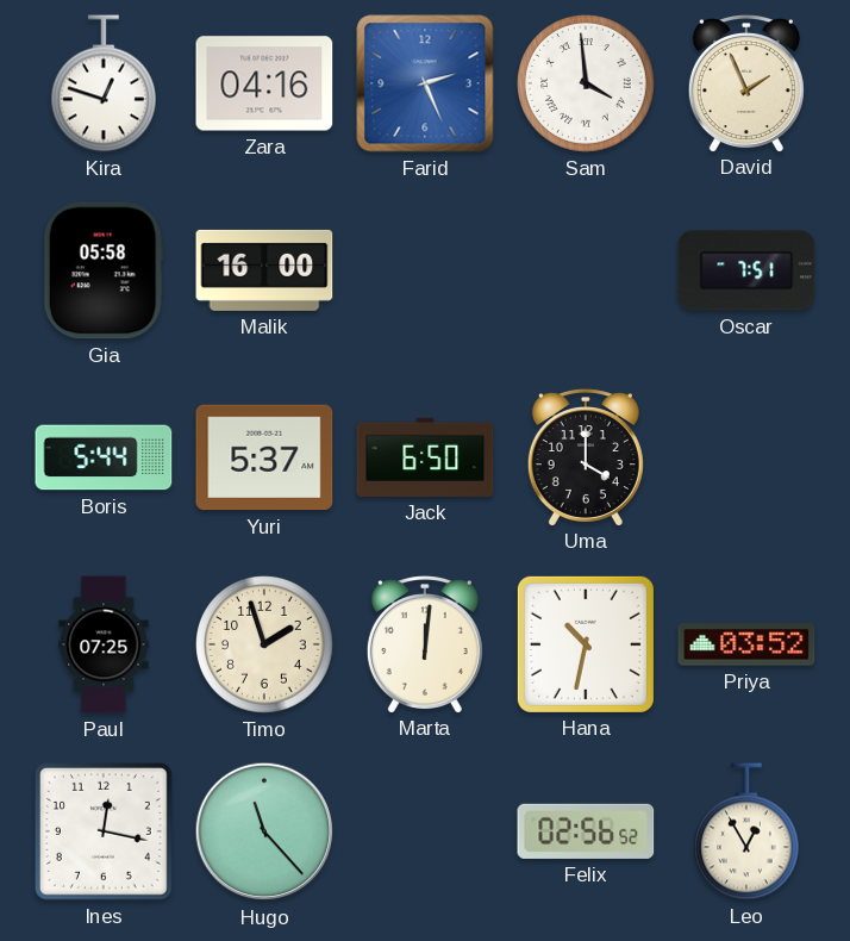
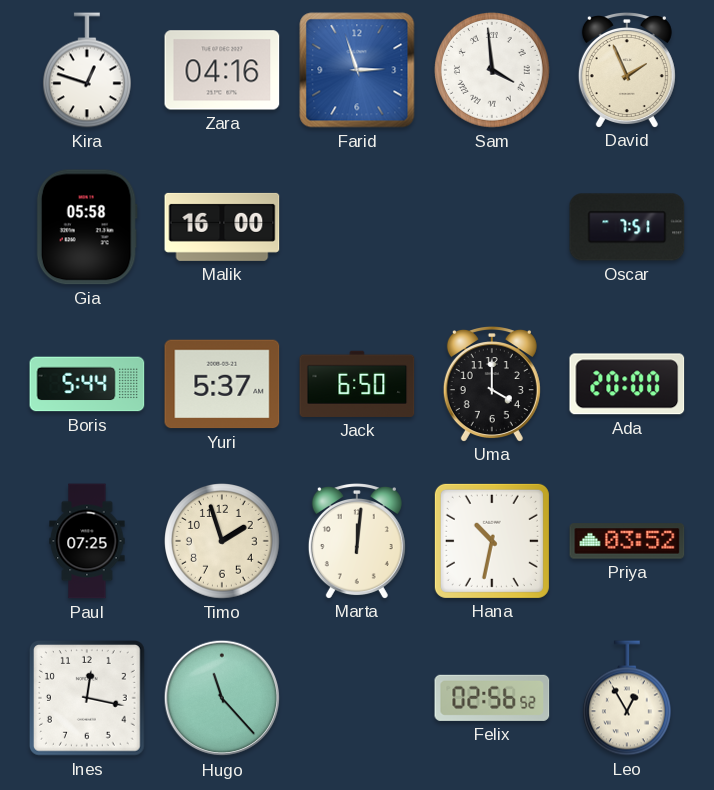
Farid: 2:26 -> 2:57 (357, 70)
Ada: none -> 20:00 (627, 384)
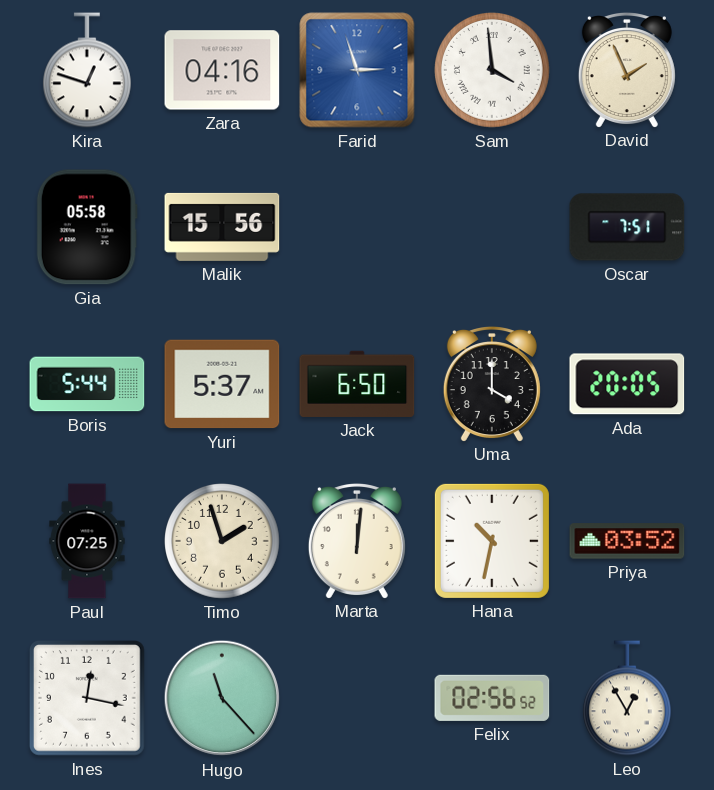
Malik: 16:00 -> 15:56 (222, 227)
Ada: 20:00 -> 20:05 (627, 384)
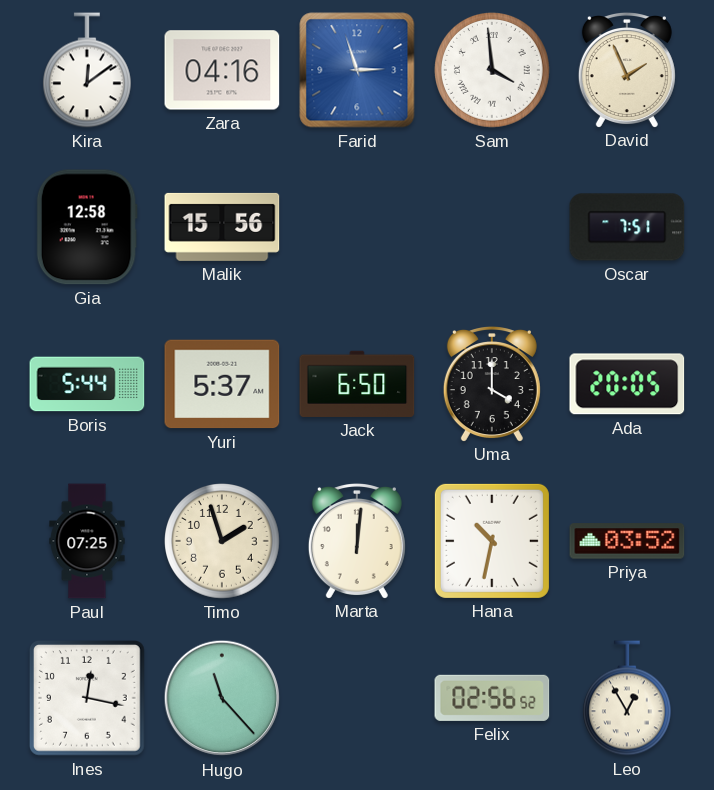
Kira: 12:48 -> 12:09 (87, 70)
Gia: 05:58 -> 12:58 (87, 227)
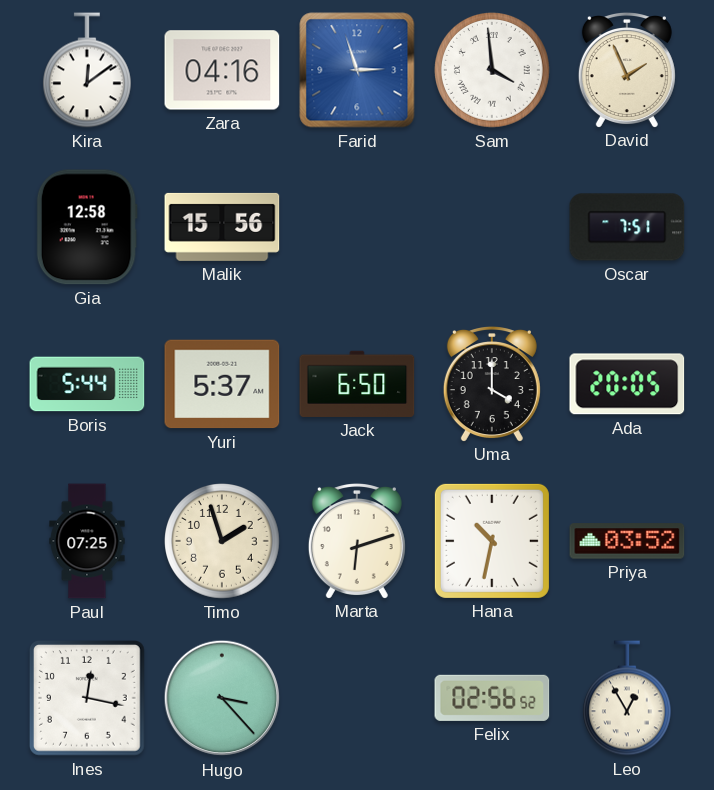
Marta: 12:01 -> 6:12 (357, 541)
Hugo: 11:23 -> 3:23 (222, 698)
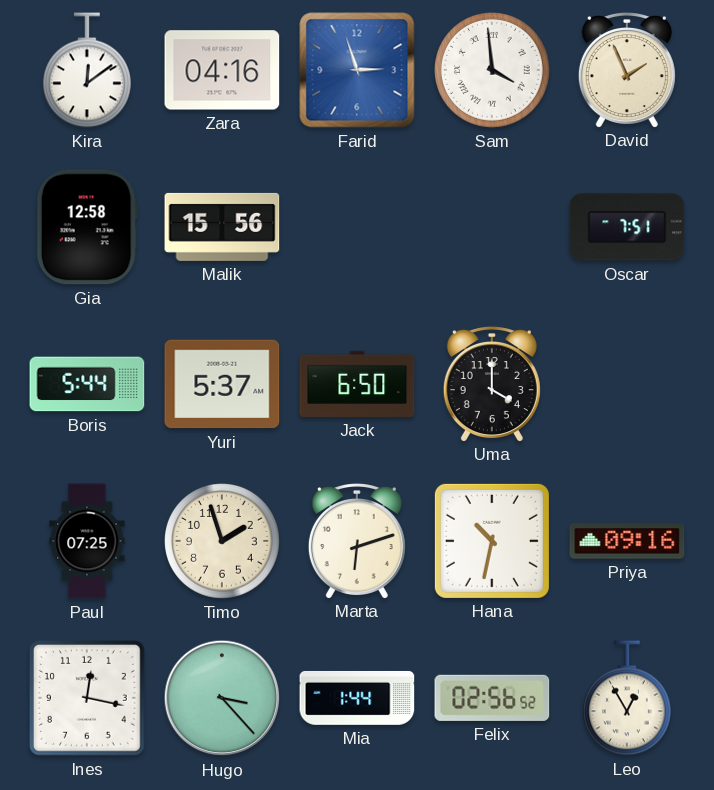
Ada: 20:05 -> none (627, 384)
Priya: 03:52 -> 09:16 (627, 541)
Mia: none -> 1:44 (357, 698)
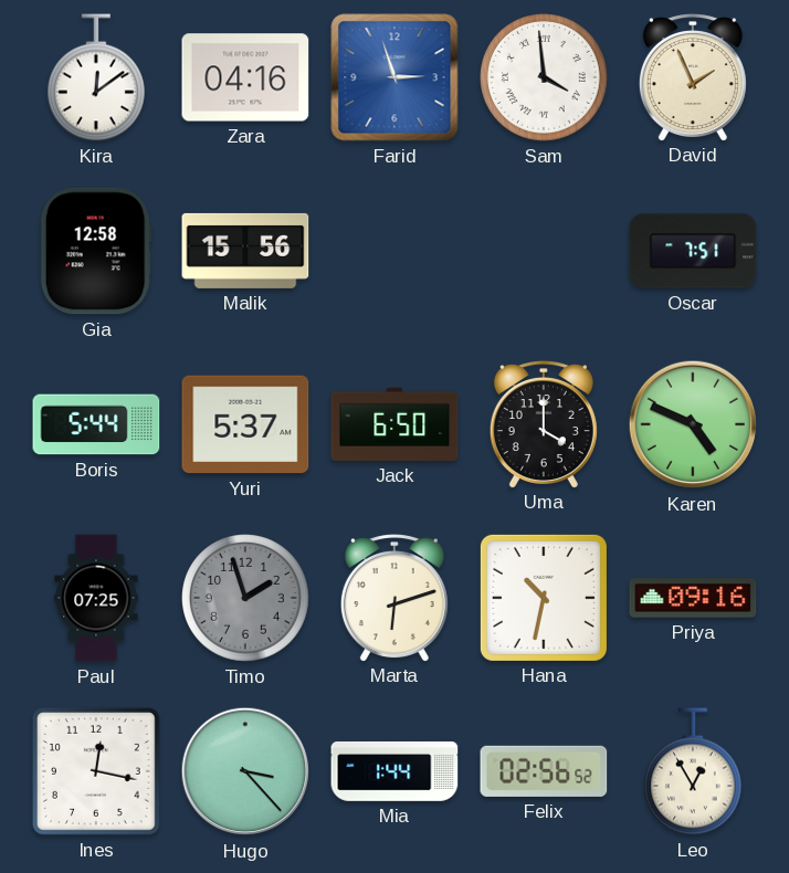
Karen: none -> 4:49 (693, 424)
Timo dial: cream -> grey (246, 599)
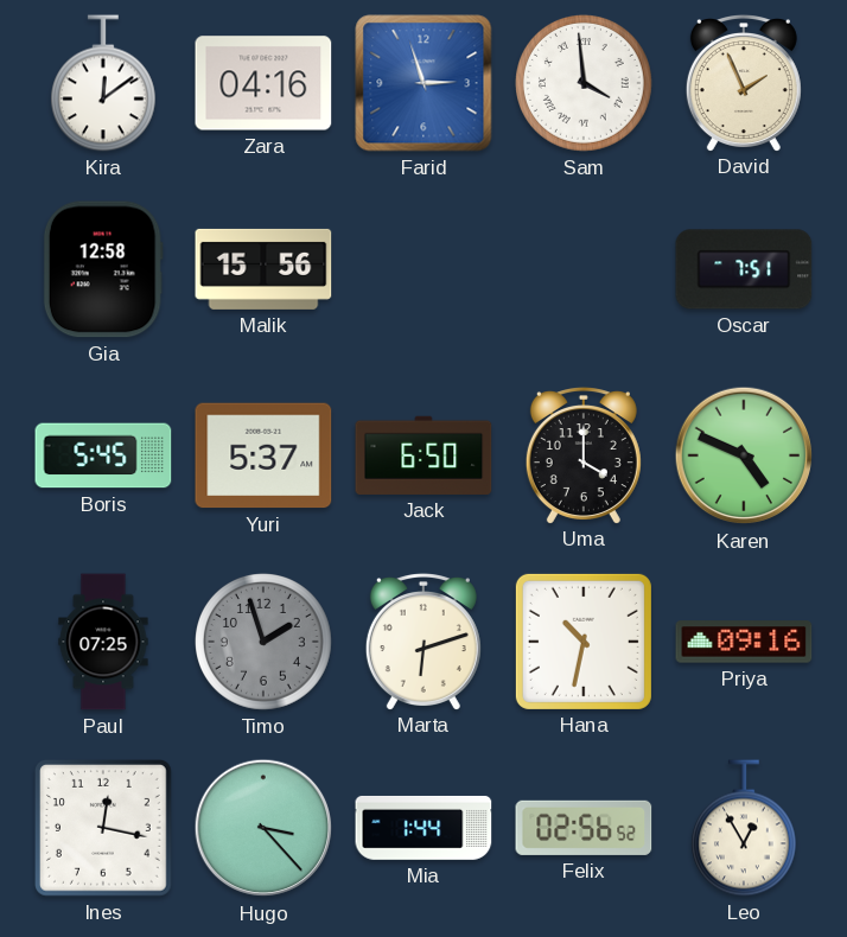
Boris: 5:44 -> 5:45 (103, 455)
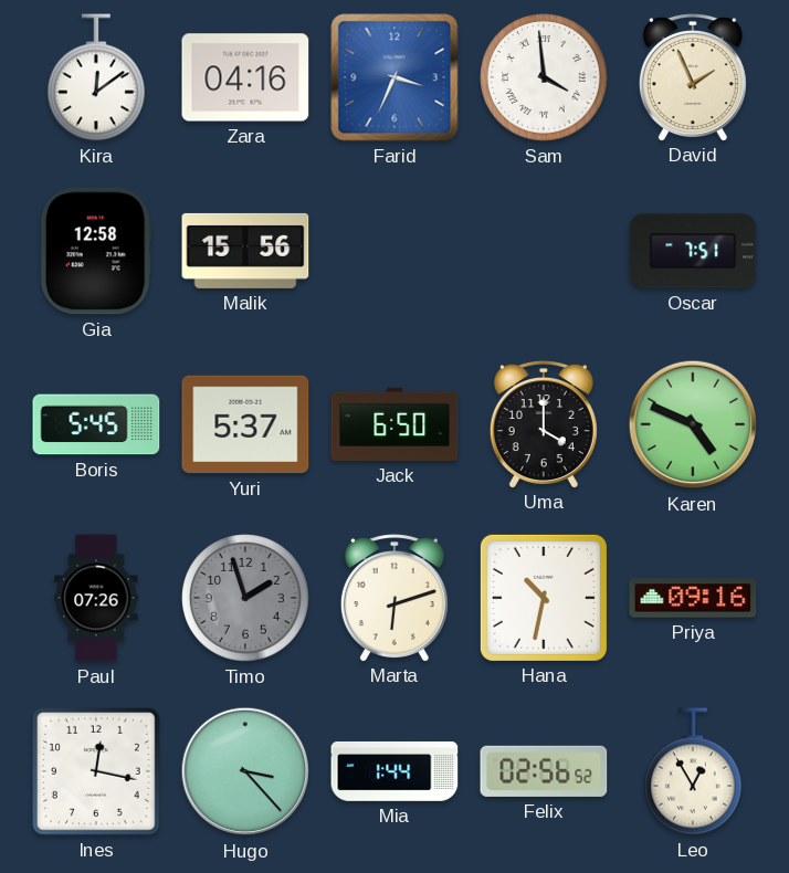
Farid: 2:57 -> 3:34 (394, 77)
Paul: 07:25 -> 07:26 (96, 598)
